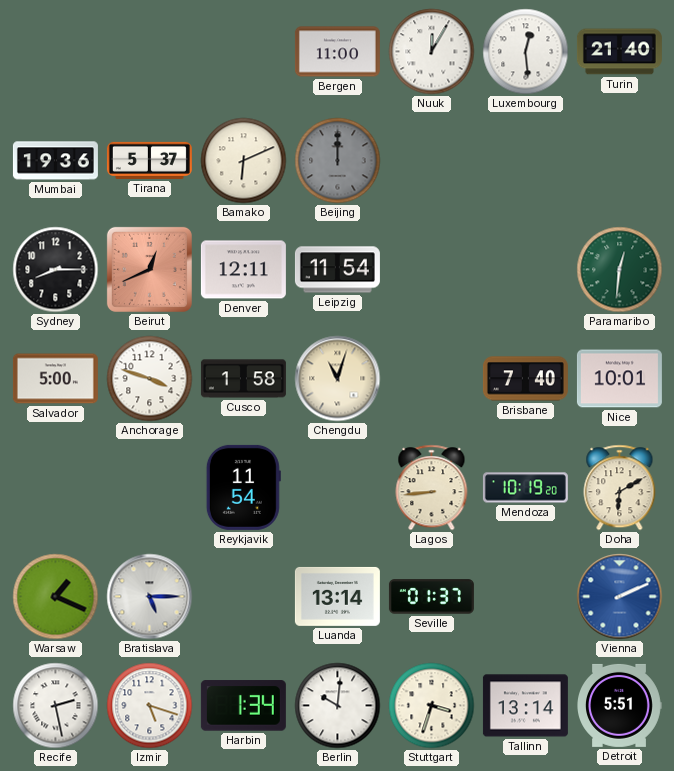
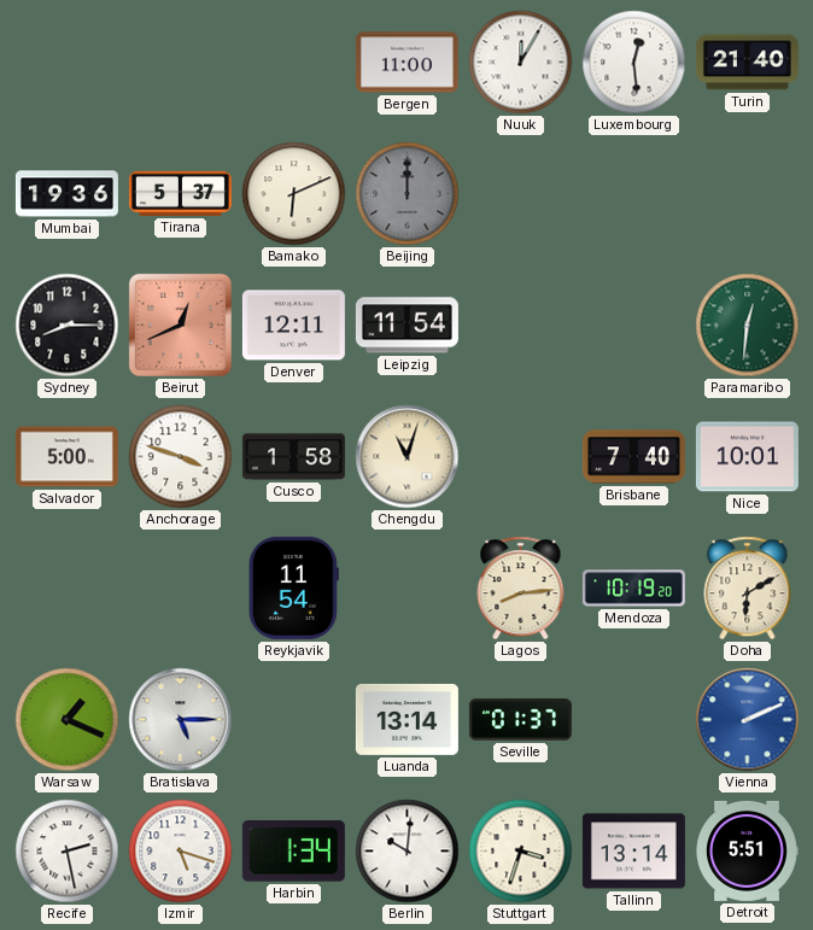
Lagos: 8:44 -> 8:14 (521, 589)
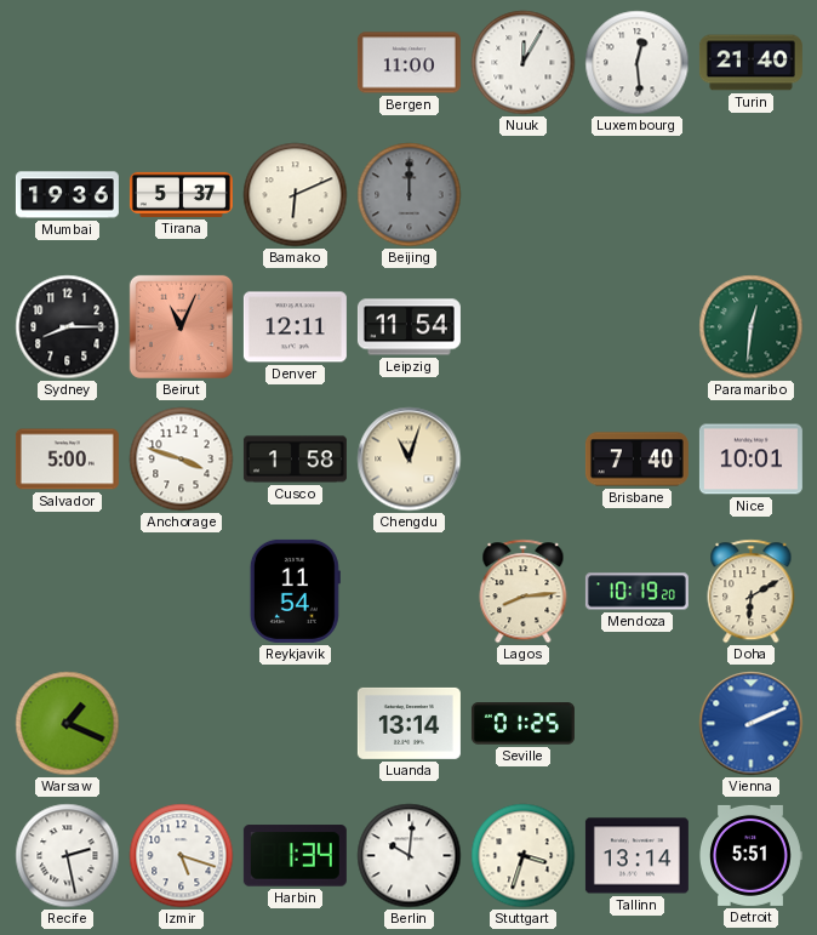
Beirut: 12:41 -> 11:04 (181, 326)
Bratislava: 5:15 -> none (181, 720)
Seville: 01:37 -> 01:25 (522, 724)
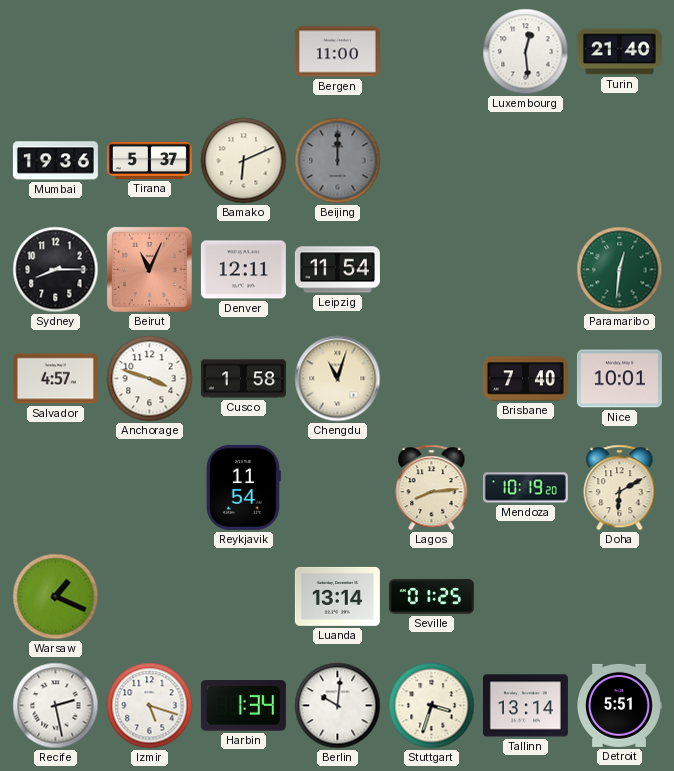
Nuuk: 12:05 -> none (524, 63)
Salvador: 5:00 -> 4:57 (55, 379)
Vienna: 2:11 -> none (752, 724)
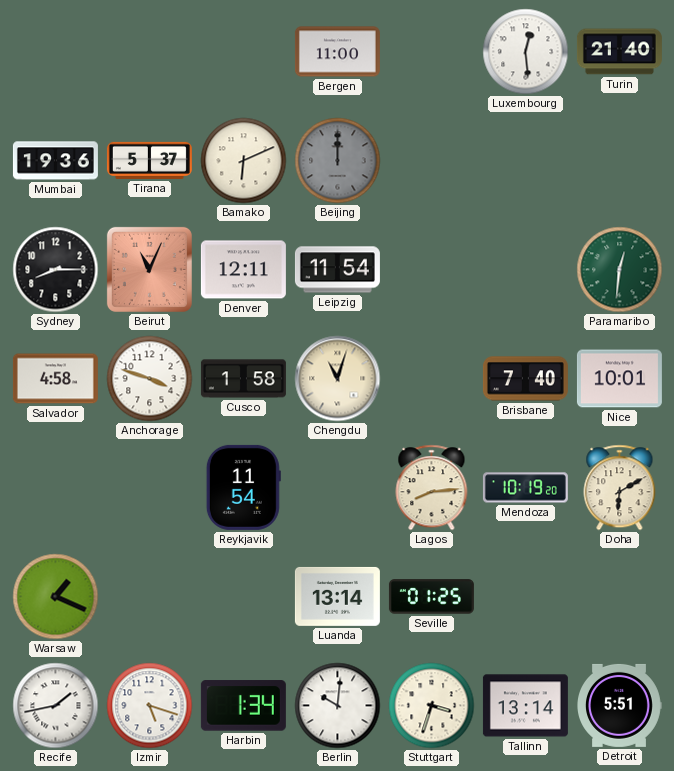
Salvador: 4:57 -> 4:58 (55, 379)
Recife: 2:28 -> 1:43 (56, 706)
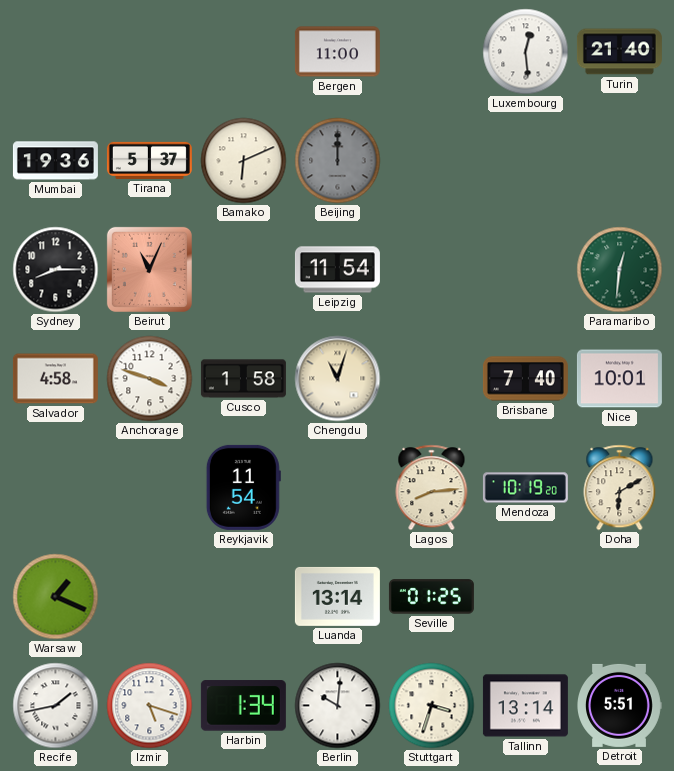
Denver: 12:11 -> none (243, 270)
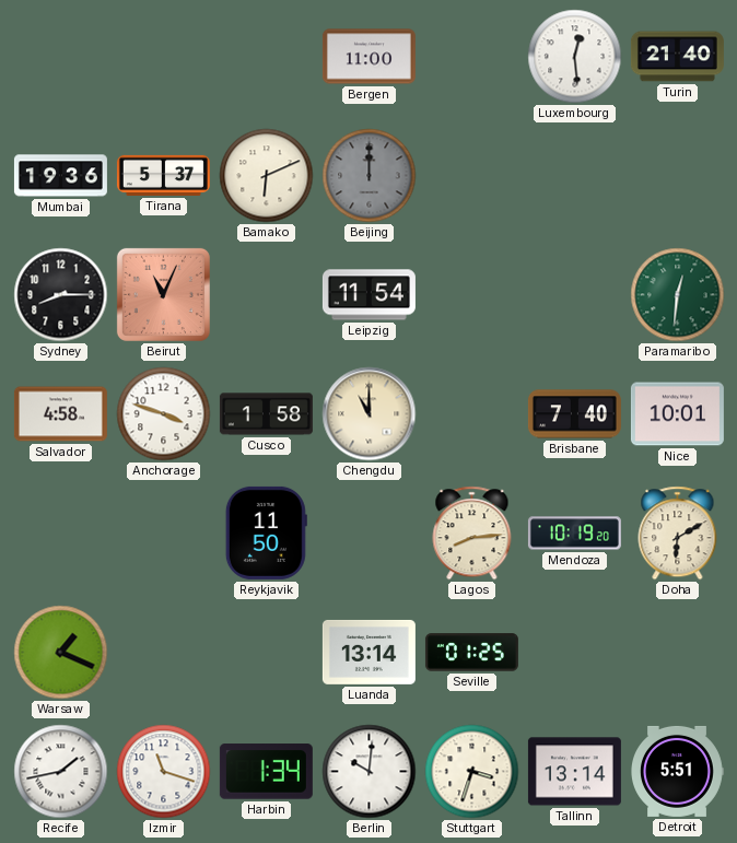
Chengdu: 11:03 -> 11:00 (370, 414)
Reykjavik: 11:54 -> 11:50 (266, 532)
Izmir: 5:18 -> 11:18 (164, 772)
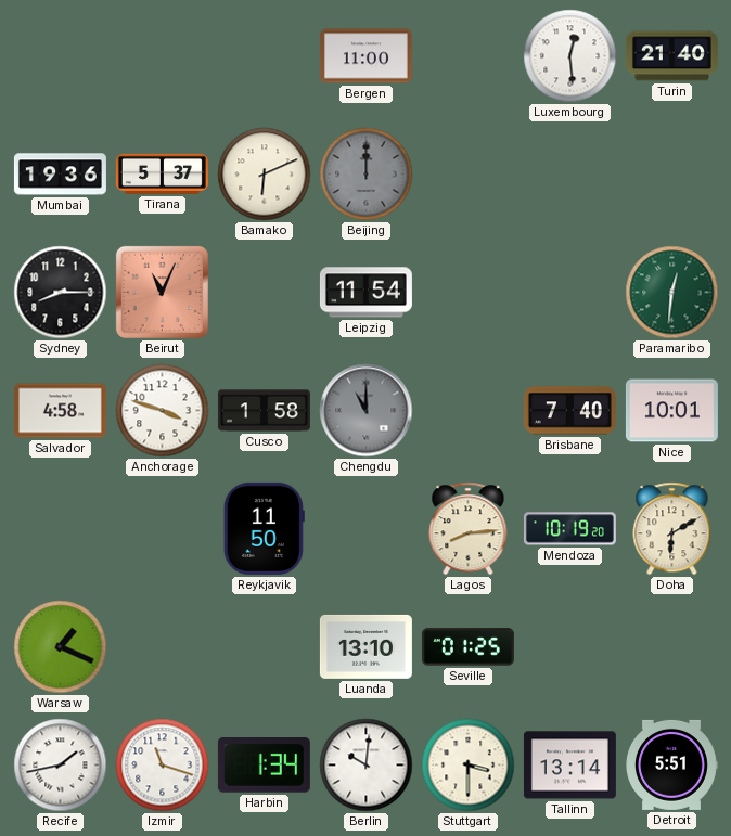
Chengdu dial: cream -> grey (367, 411)
Luanda: 13:14 -> 13:10 (366, 646)
Stuttgart: 3:33 -> 3:30 (469, 766)
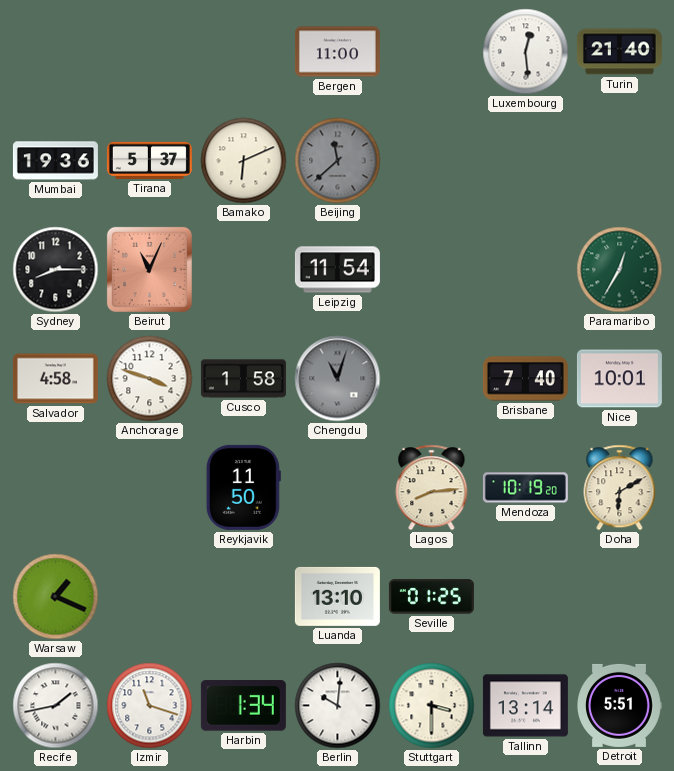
Beijing: 12:00 -> 11:38 (338, 161)
Paramaribo: 12:31 -> 12:35 (620, 270)
Chengdu: 11:00 -> 11:03 (338, 379)
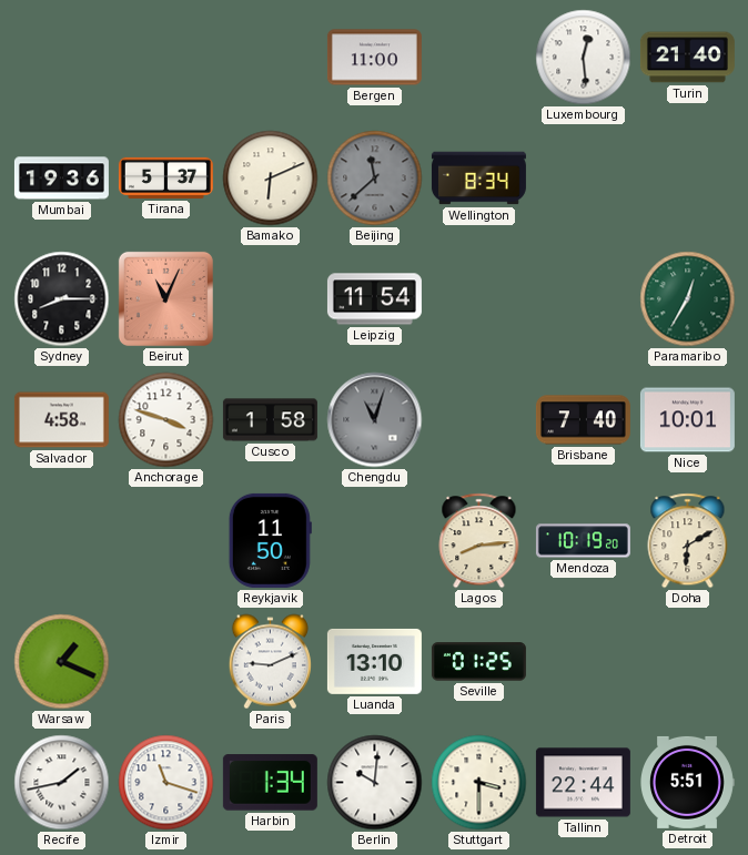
Wellington: none -> 8:34 (478, 179)
Paris: none -> 9:11 (270, 662)
Tallinn: 13:14 -> 22:44 (583, 783)
